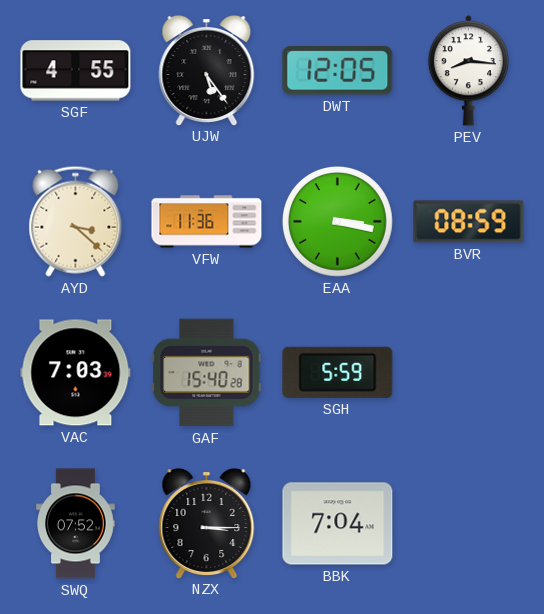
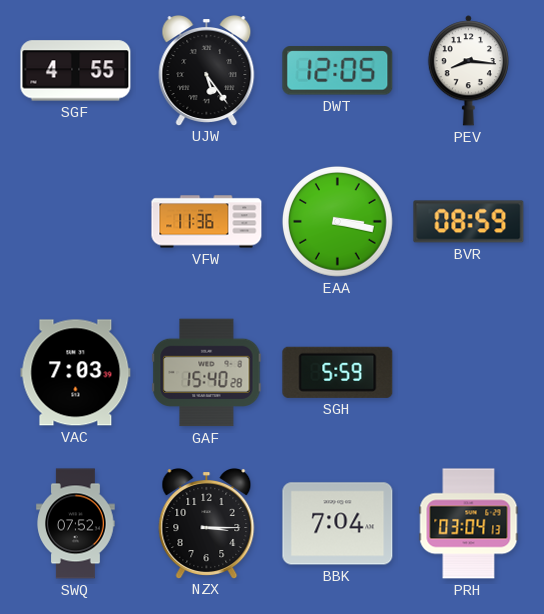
AYD: 3:22 -> none (76, 221)
PRH: none -> 03:04 (469, 524)
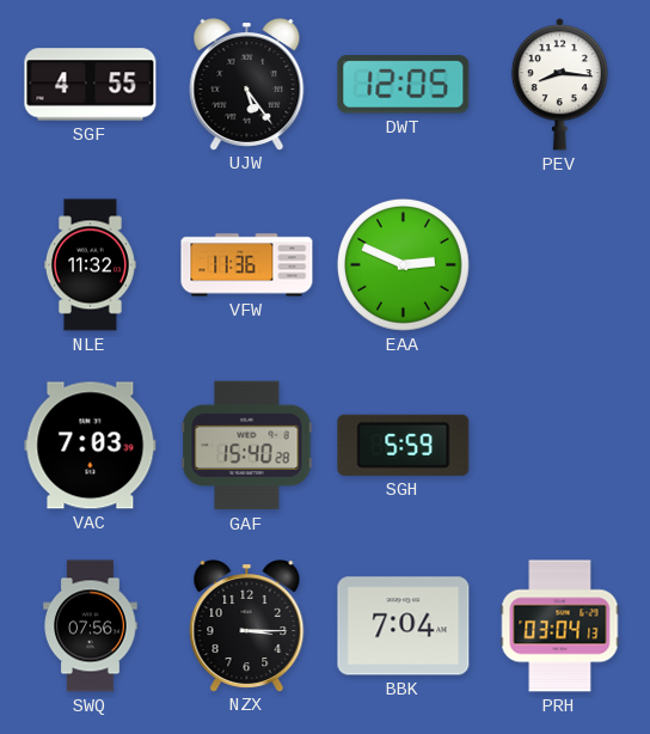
NLE: none -> 11:32 (91, 265)
EAA: 3:17 -> 2:49 (404, 265)
BVR: 08:59 -> none (469, 222)
SWQ: 07:52 -> 07:56 (91, 626)
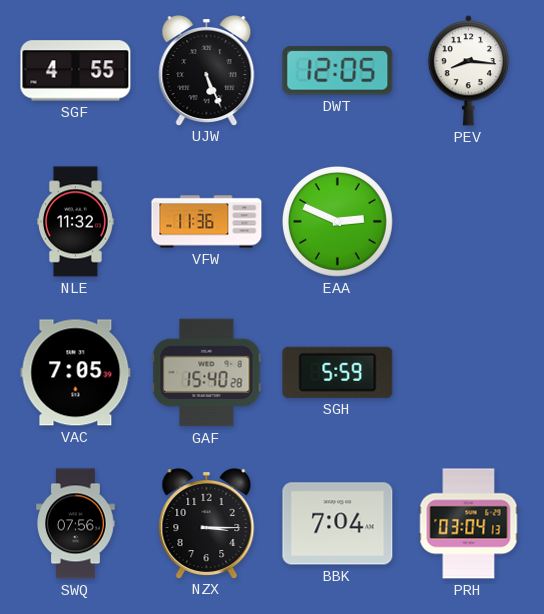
UJW: 5:24 -> 5:26 (207, 71)
VAC: 7:03 -> 7:05 (76, 373)
